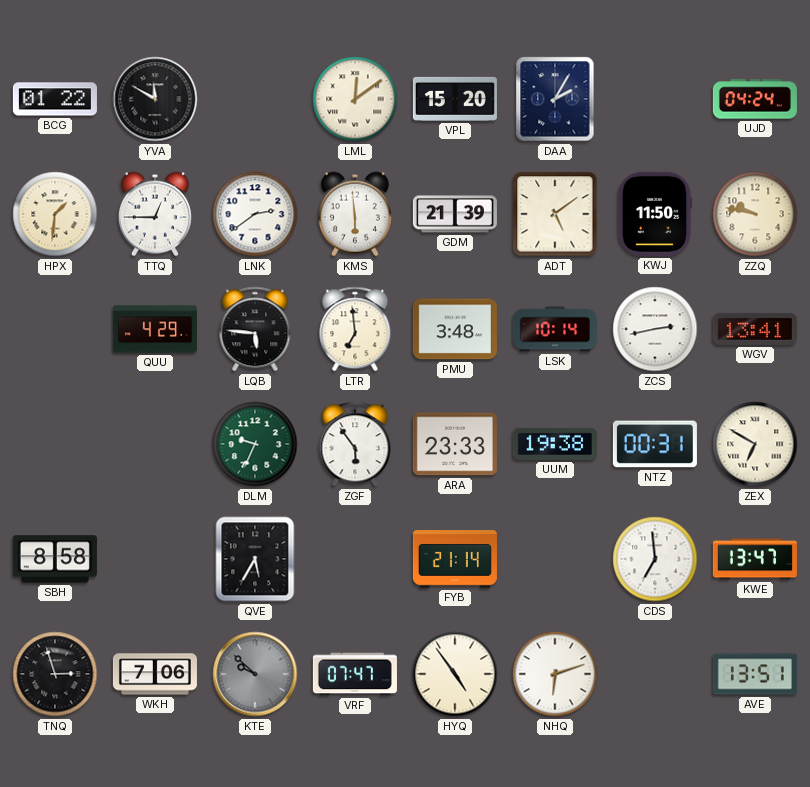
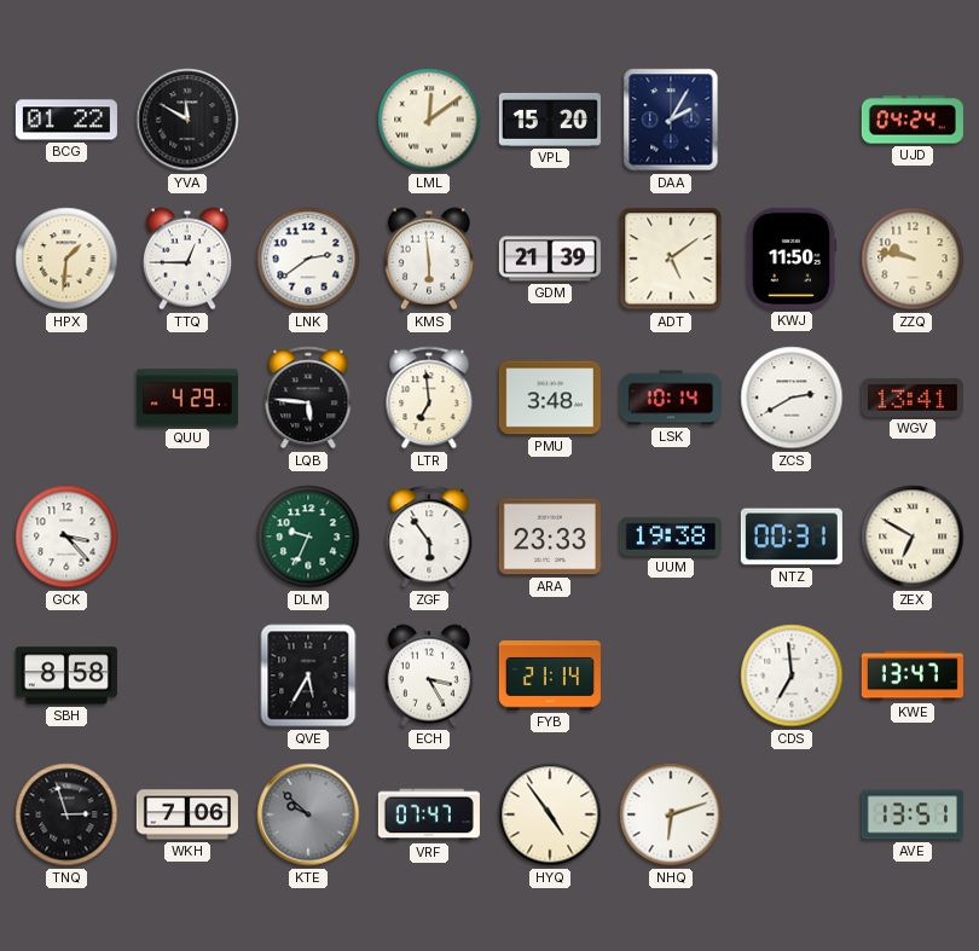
ZCS: 2:43 -> 2:40 (792, 398)
GCK: none -> 3:23 (66, 537)
ECH: none -> 3:25 (429, 675)
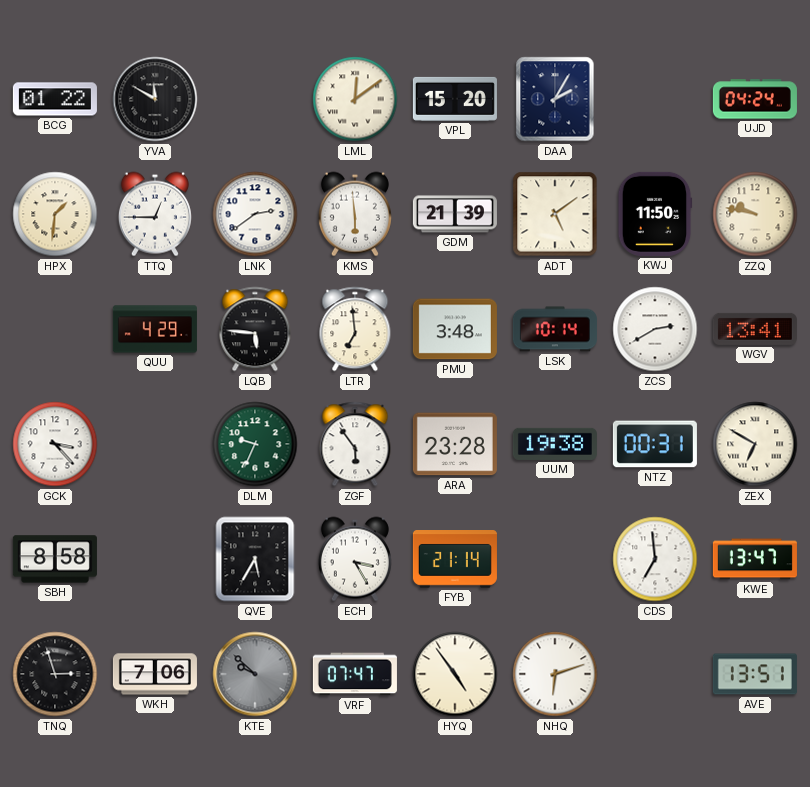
ARA: 23:33 -> 23:28 (455, 444)
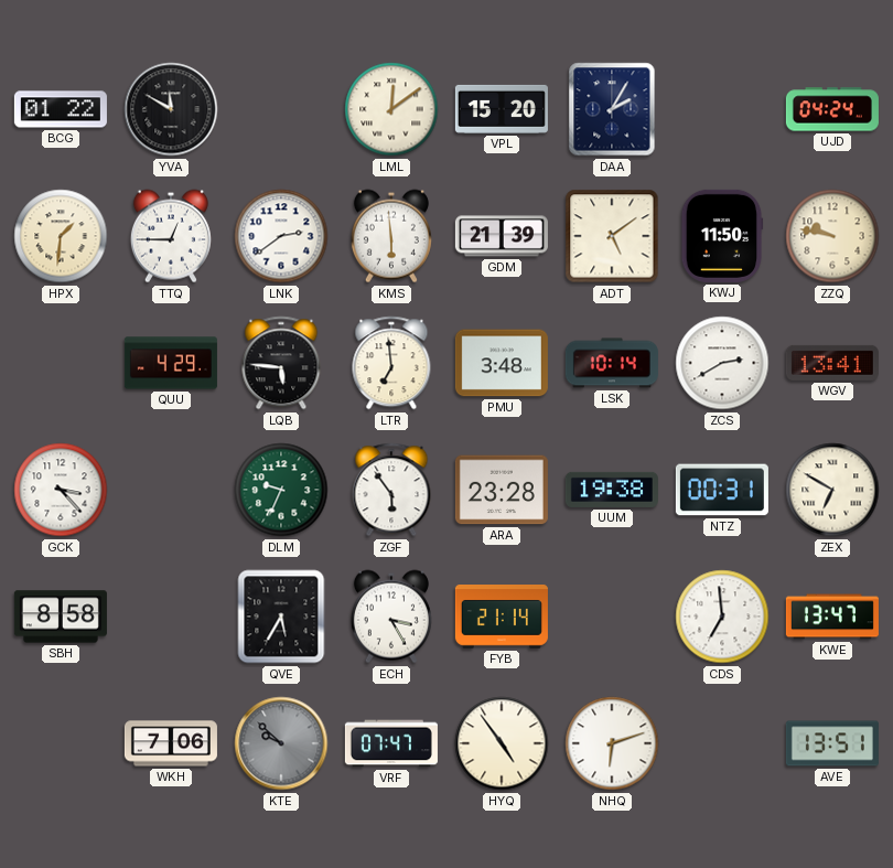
TNQ: 2:57 -> none (55, 674)
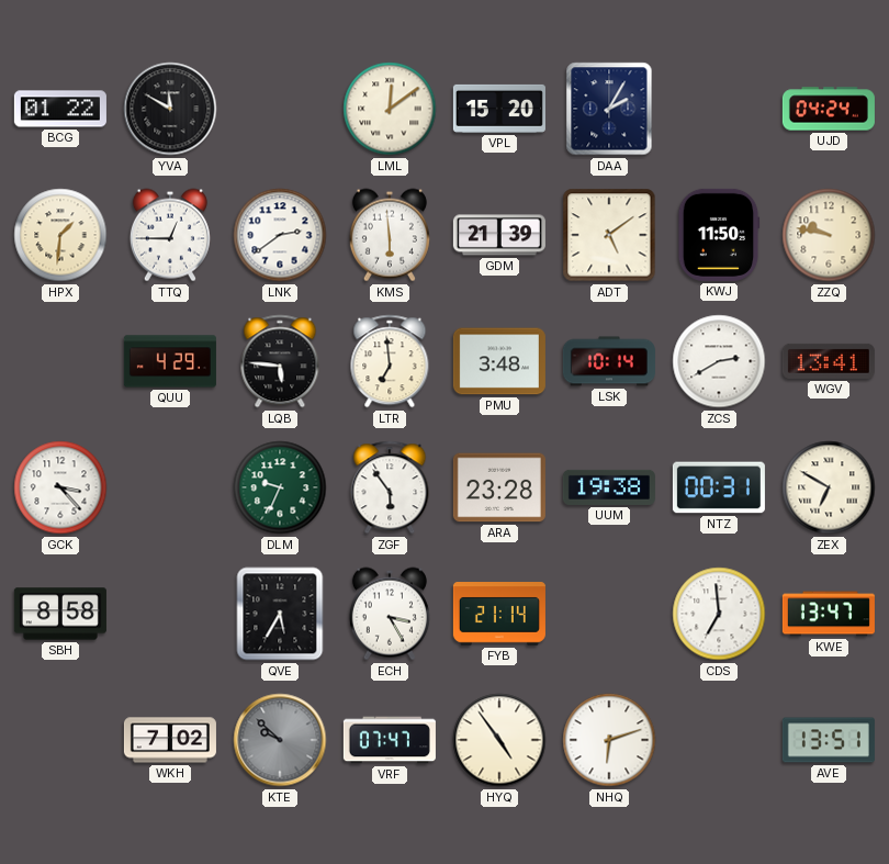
WKH: 7:06 -> 7:02 (170, 740)
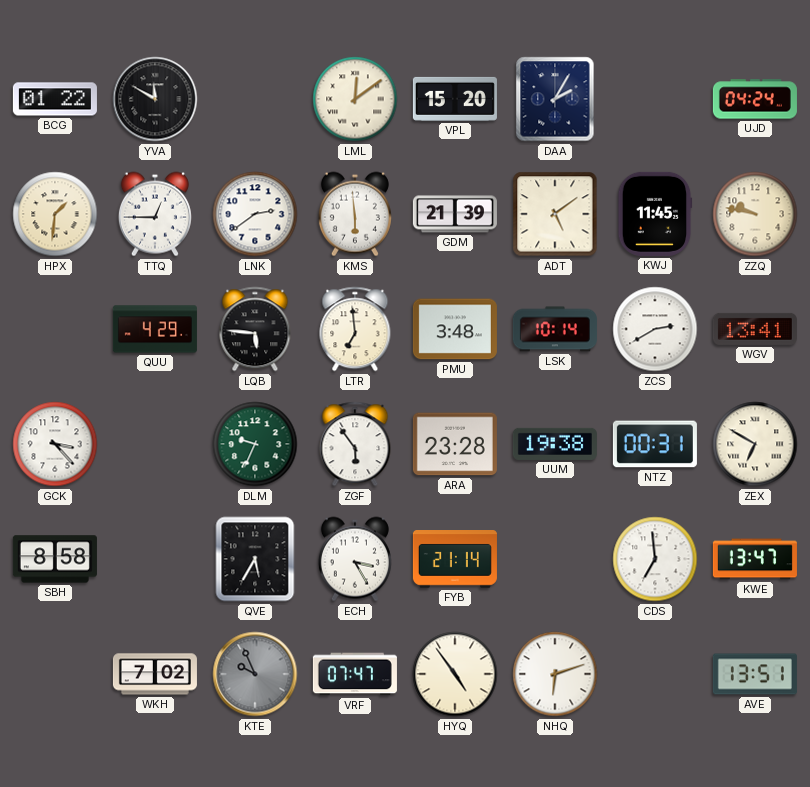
KWJ: 11:50 -> 11:45 (655, 214)
KTE: 9:52 -> 9:56 (255, 674)
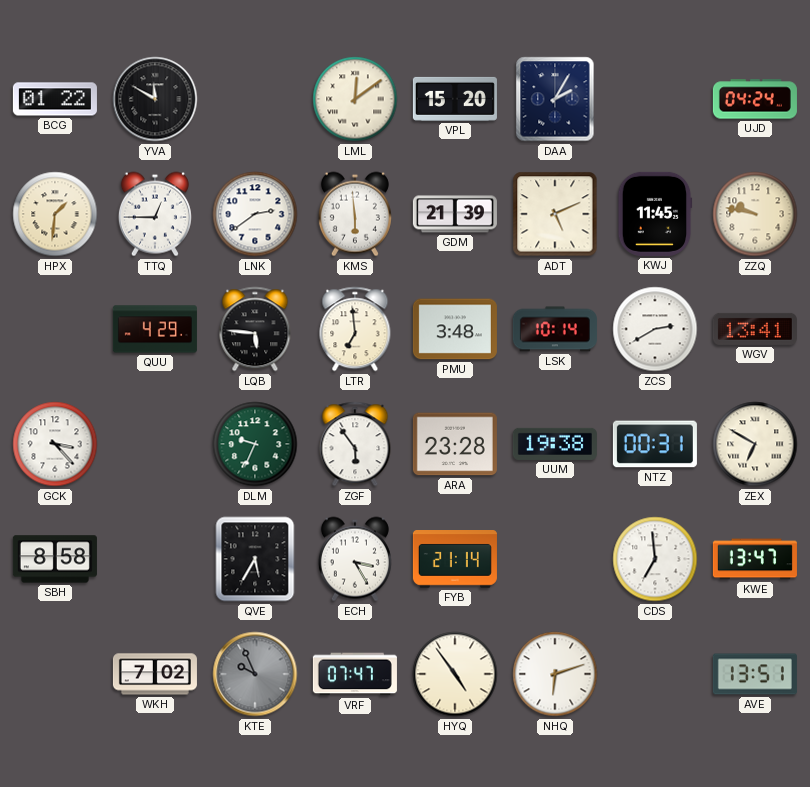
ADT: 5:09 -> 5:11 (555, 214)
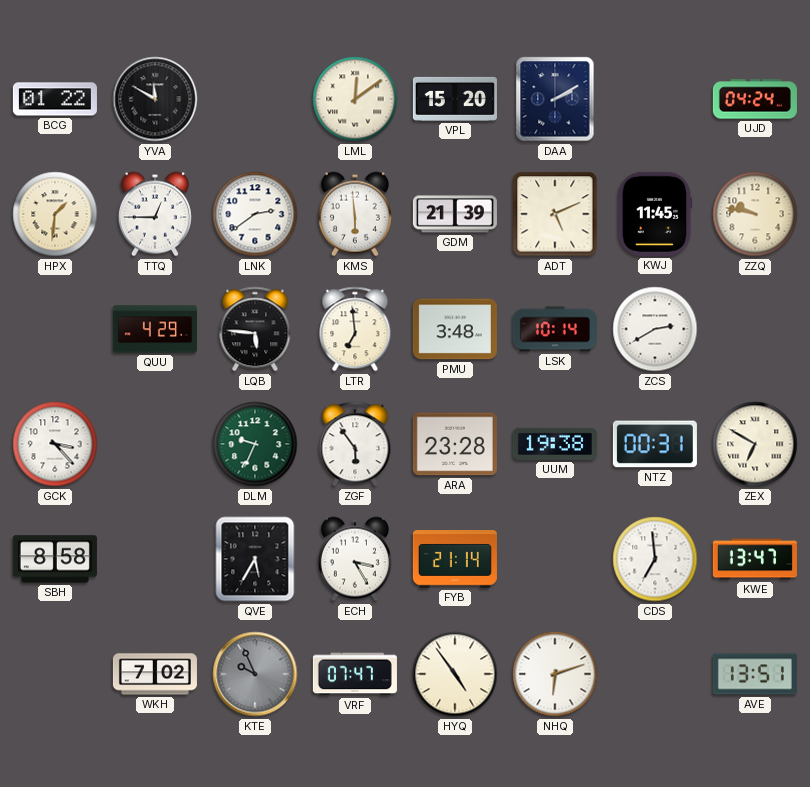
DAA: 2:05 -> 2:10 (555, 99)
WGV: 13:41 -> none (755, 329)
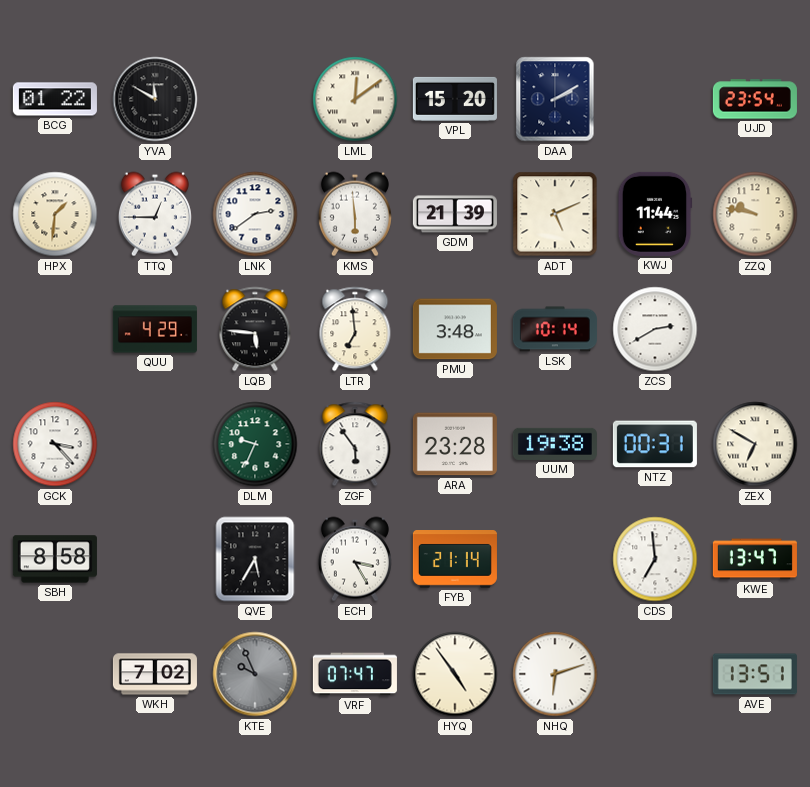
UJD: 04:24 -> 23:54 (755, 99)
KWJ: 11:45 -> 11:44 (655, 214)
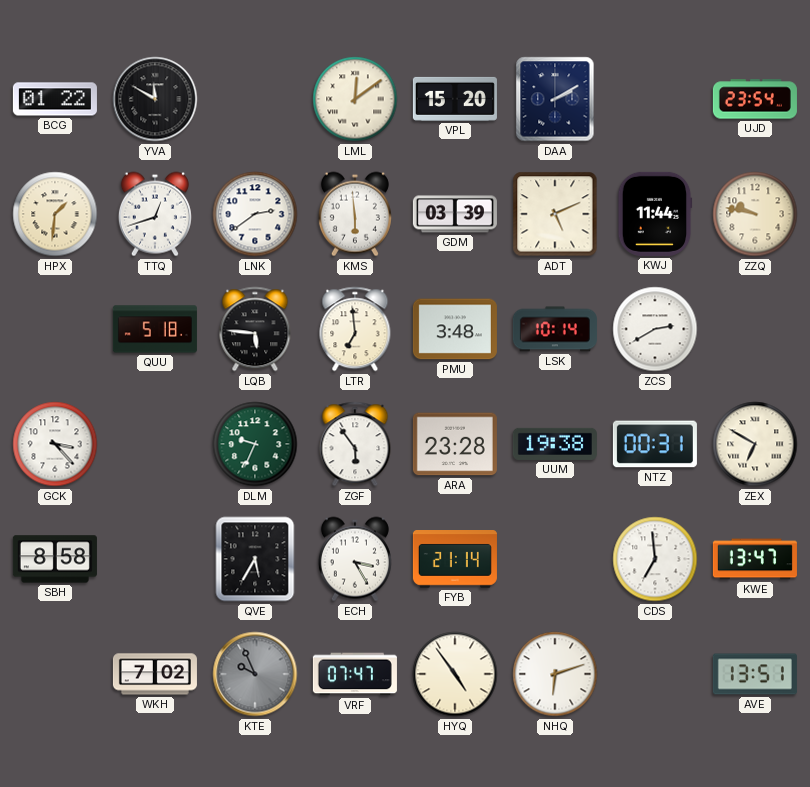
TTQ: 12:45 -> 12:42 (155, 214)
GDM: 21:39 -> 03:39 (455, 214)
QUU: 4:29 -> 5:18 (155, 329)
